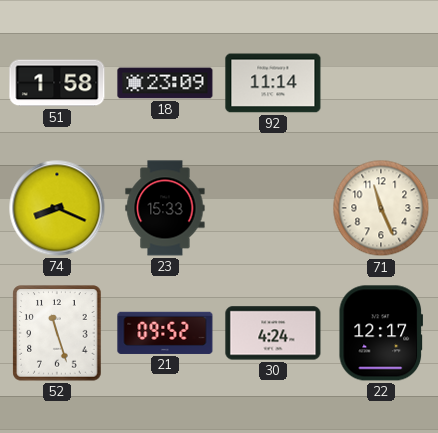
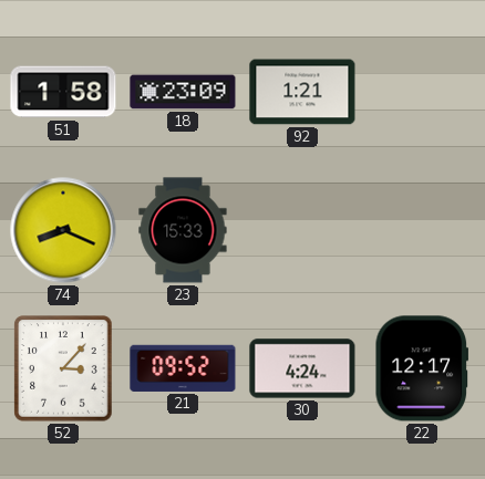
92: 11:14 -> 1:21 (302, 92)
71: 11:26 -> none (381, 208)
52: 11:27 -> 3:07 (63, 368)
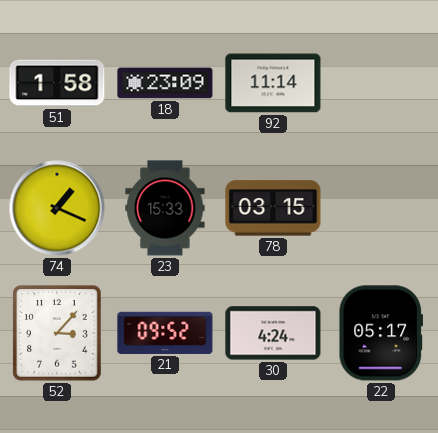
92: 1:21 -> 11:14 (273, 83)
74: 8:19 -> 1:19 (57, 208)
78: none -> 03:15 (273, 208)
22: 12:17 -> 05:17 (380, 333)
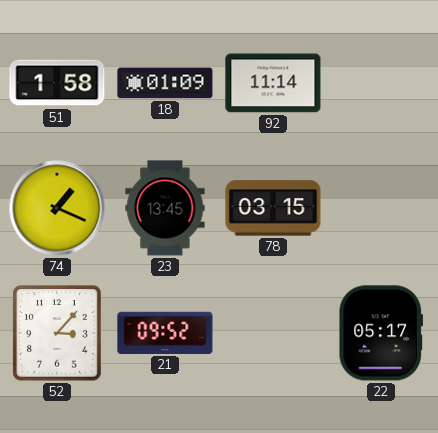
18: 23:09 -> 01:09 (165, 83)
23: 15:33 -> 13:45 (165, 208)
30: 4:24 -> none (273, 333)
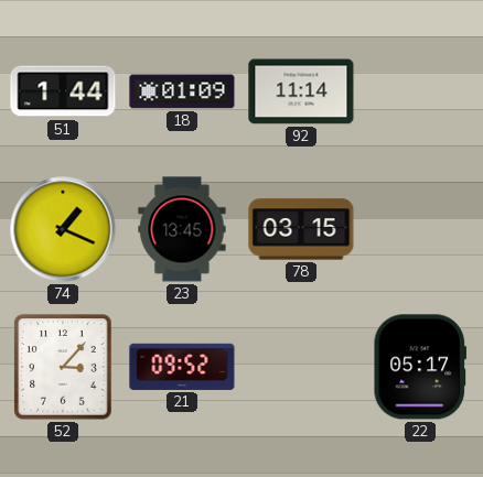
51: 1:58 -> 1:44 (63, 91)
